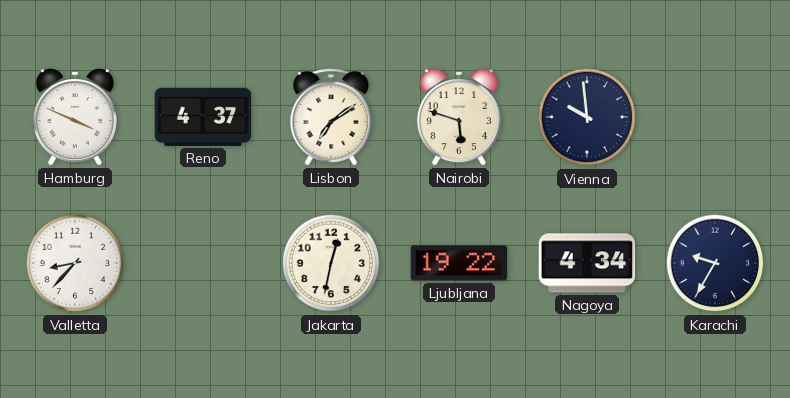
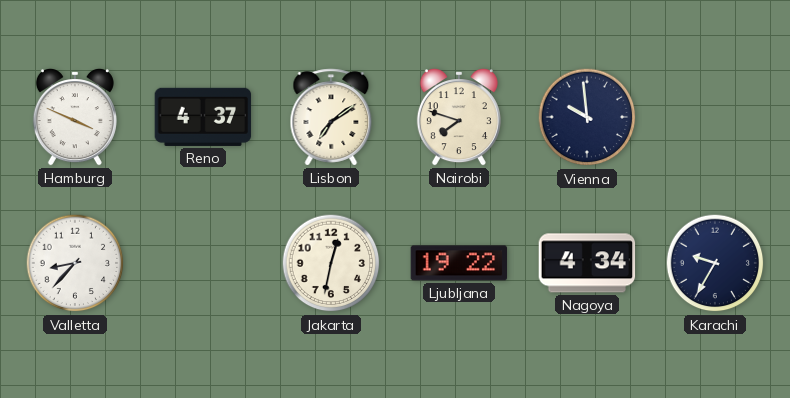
Nairobi: 5:48 -> 7:48 (459, 118)
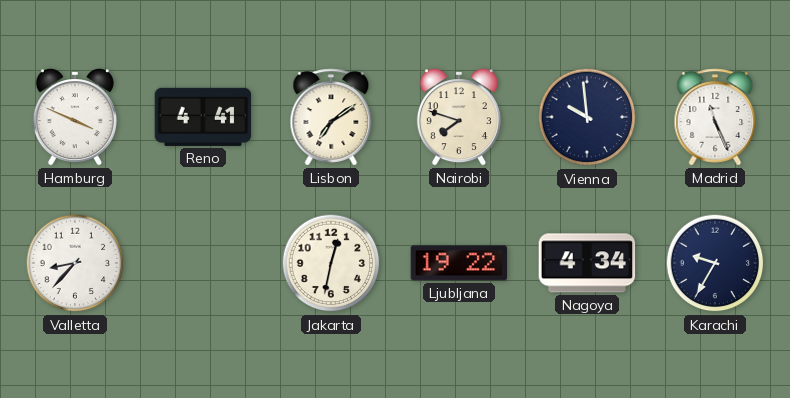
Reno: 4:37 -> 4:41 (203, 117)
Madrid: none -> 11:26 (715, 117)
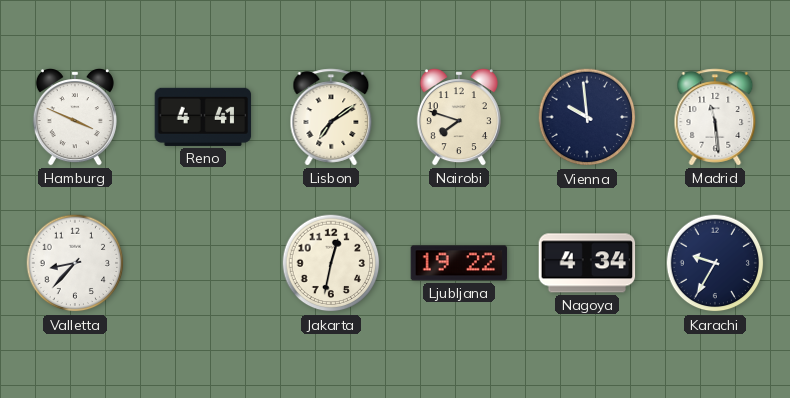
Madrid: 11:26 -> 11:29 (715, 117)
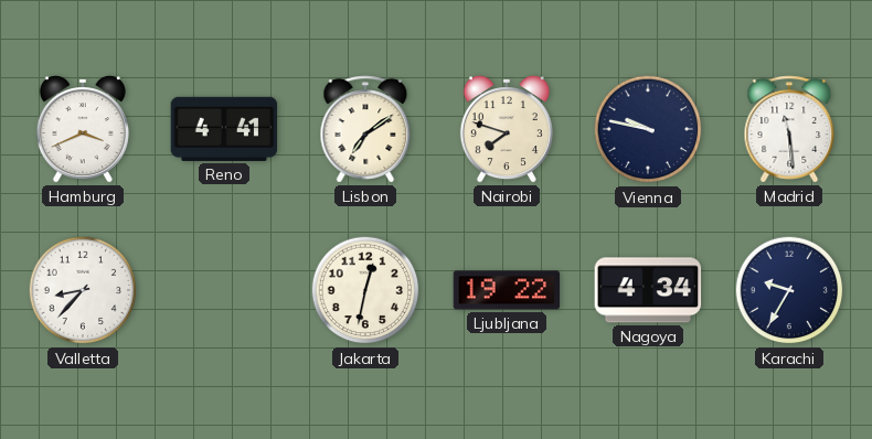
Hamburg: 3:49 -> 3:41 (83, 130)
Vienna: 9:59 -> 9:47 (648, 129)
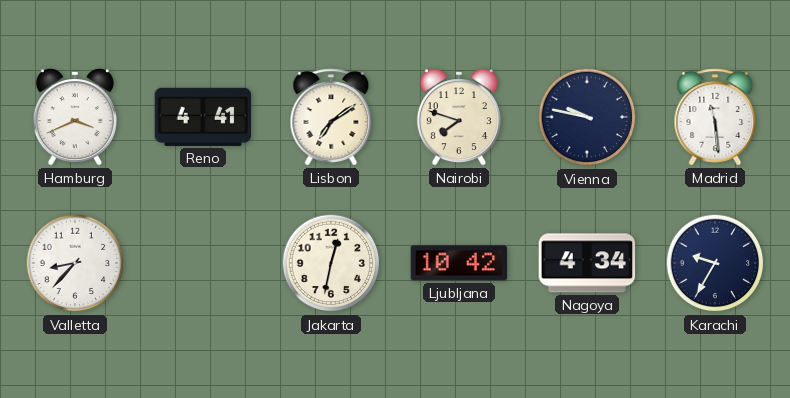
Ljubljana: 19:22 -> 10:42 (459, 263)
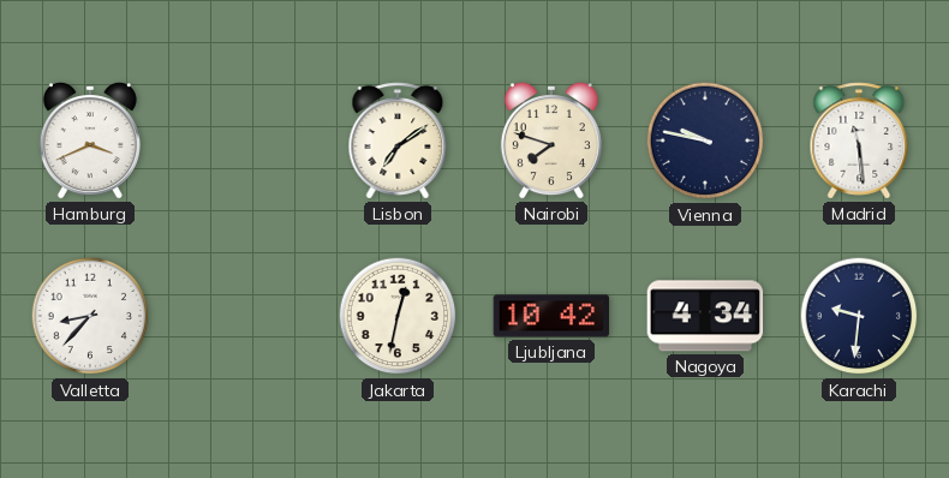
Reno: 4:41 -> none (203, 117)
Karachi: 9:35 -> 9:31 (859, 316)
